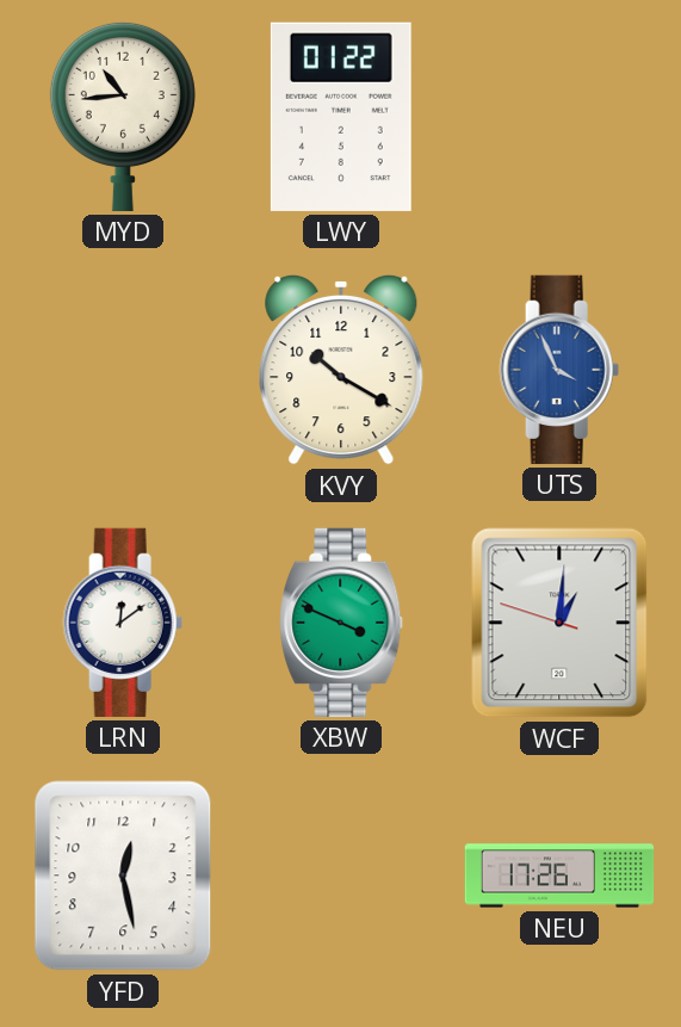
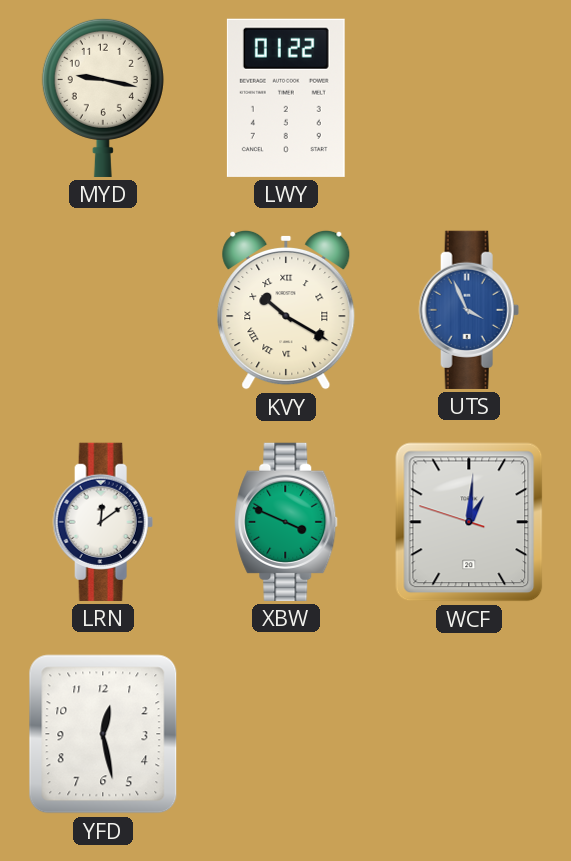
MYD: 10:44 -> 9:17 (103, 97)
KVY numerals: Arabic -> Roman (286, 310)
NEU: 17:26 -> none (559, 876)
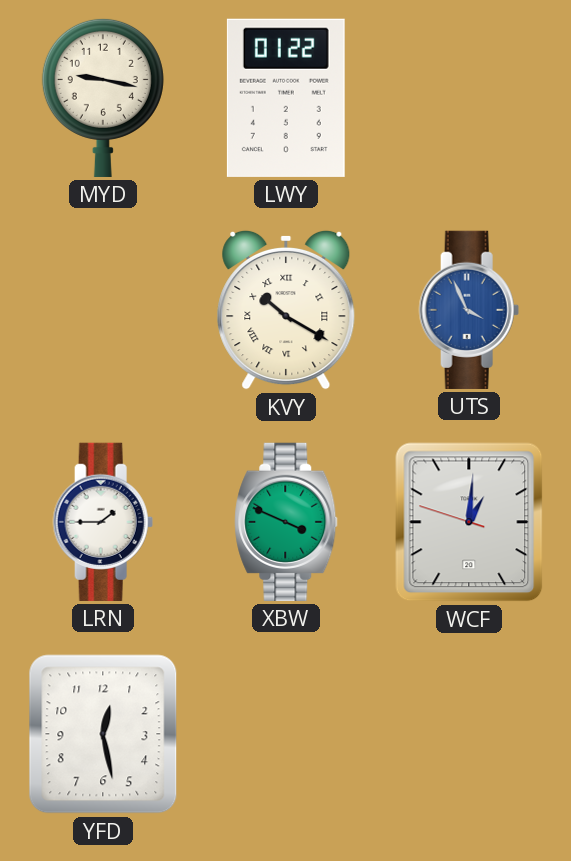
LRN: 12:09 -> 1:45 (103, 522)
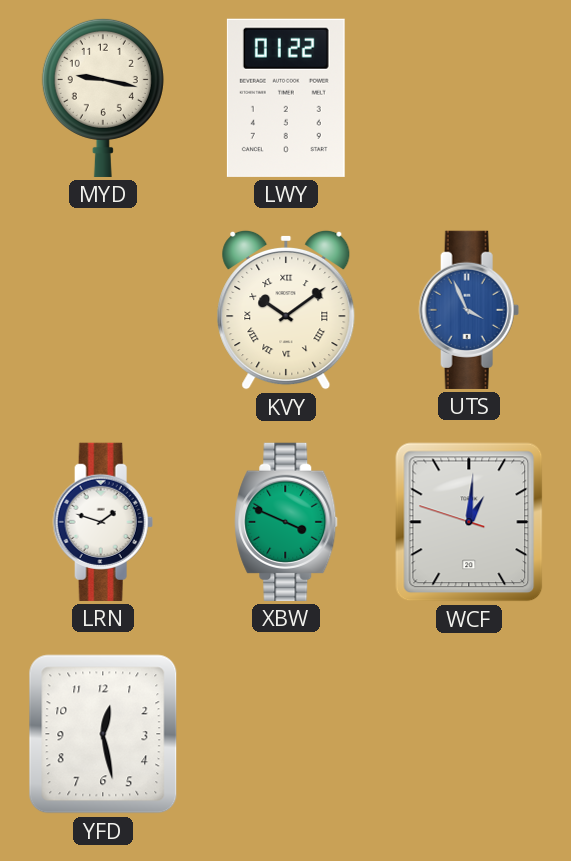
KVY: 10:20 -> 10:09 (286, 310)
LRN: 1:45 -> 1:48 (103, 522)
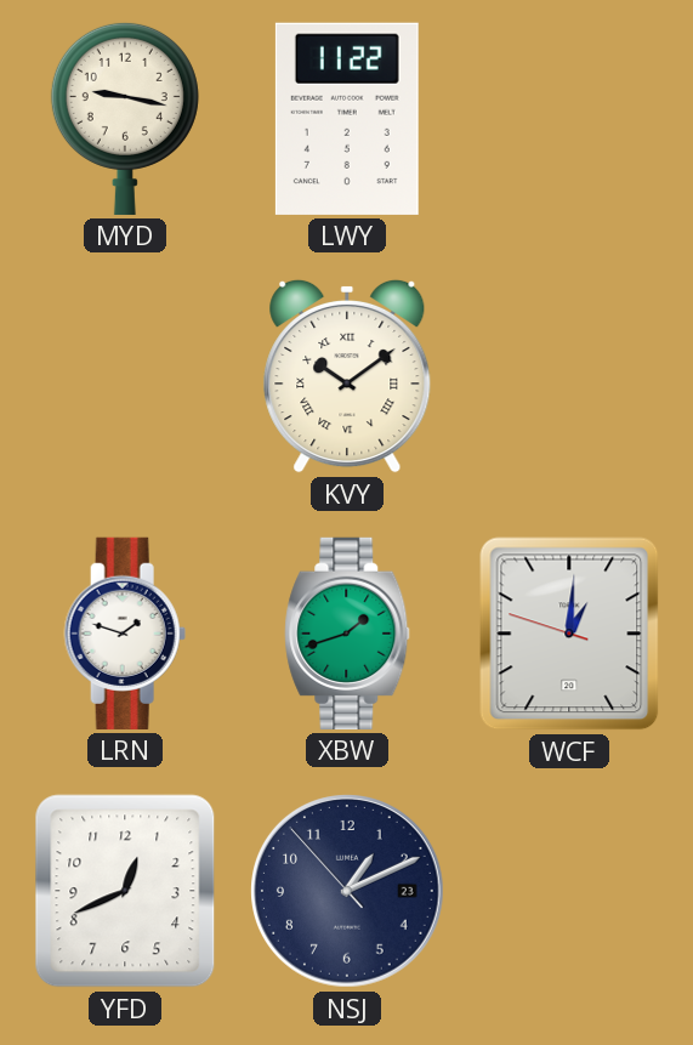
LWY: 01:22 -> 11:22 (347, 119)
UTS: 3:56 -> none (469, 310)
XBW: 3:49 -> 1:42 (347, 634)
YFD: 12:28 -> 12:41 (125, 891)
NSJ: none -> 1:10 (348, 892)
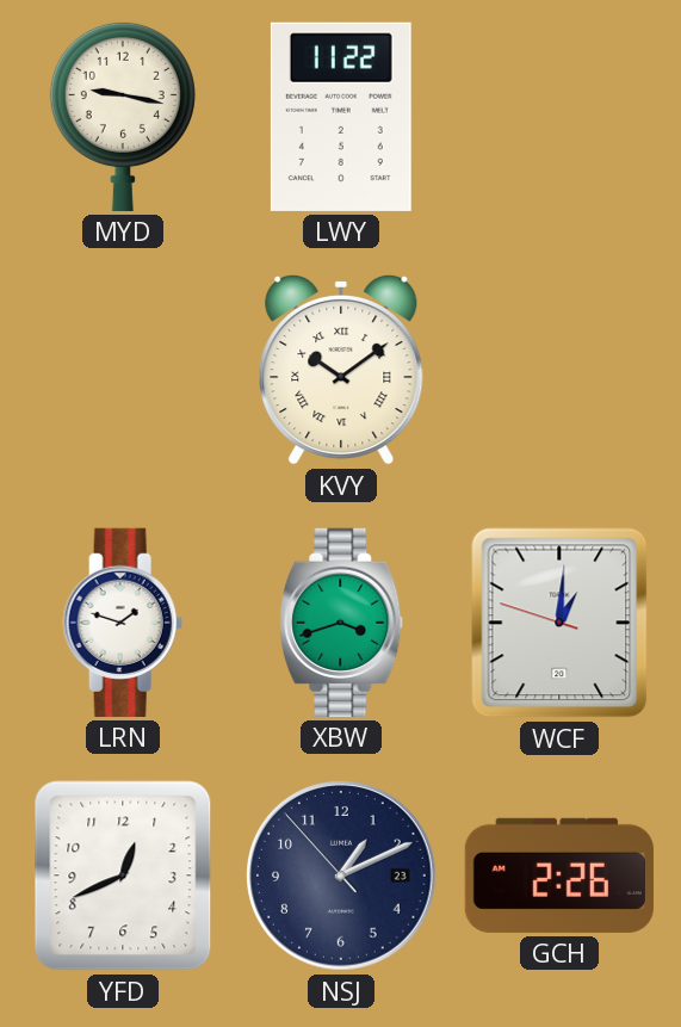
XBW: 1:42 -> 3:42 (341, 623)
GCH: none -> 2:26 (559, 876)
